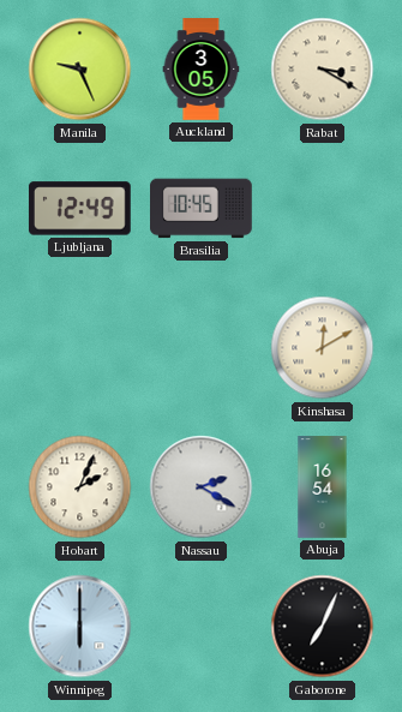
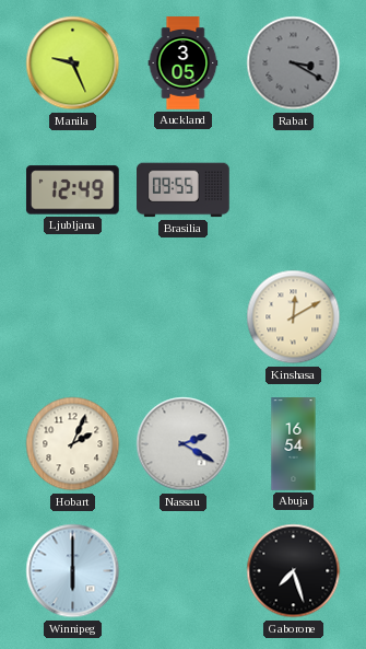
Rabat dial: cream -> grey (294, 63)
Brasilia: 10:45 -> 09:55 (184, 190)
Gaborone: 7:04 -> 7:27 (294, 571)
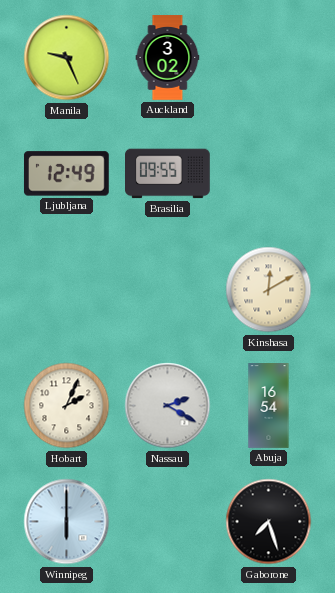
Auckland: 3:05 -> 3:02 (168, 58)
Rabat: 3:20 -> none (294, 63)
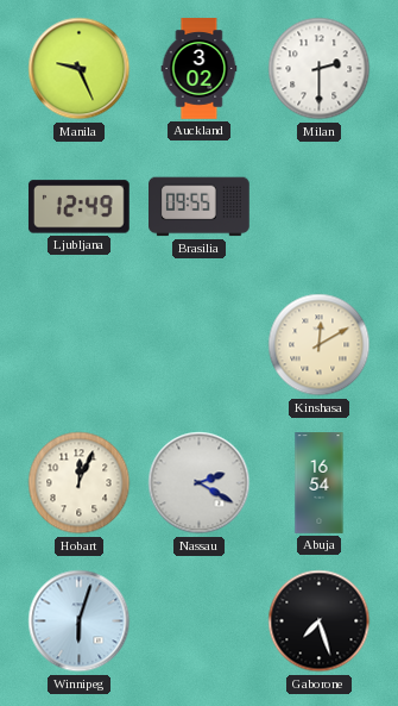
Milan: none -> 2:30 (320, 69)
Hobart: 2:04 -> 12:04 (80, 483)
Winnipeg: 6:00 -> 6:03 (80, 621)
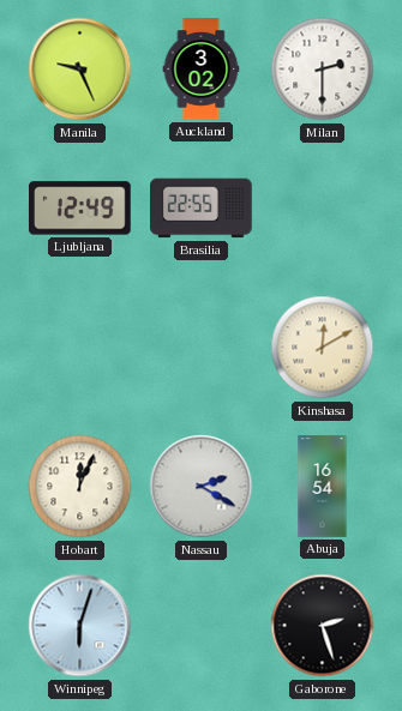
Brasilia: 09:55 -> 22:55 (202, 209)
Gaborone: 7:27 -> 2:27 (323, 626)
